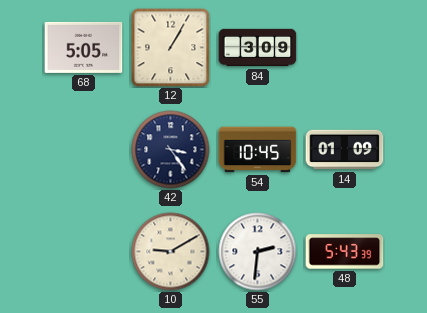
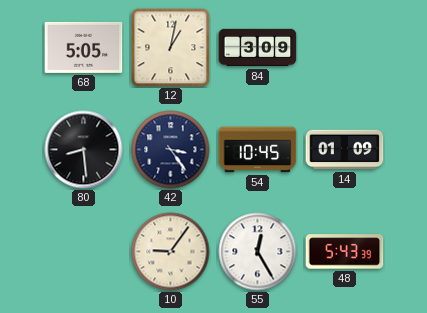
12: 1:05 -> 1:02 (171, 48)
80: none -> 8:29 (84, 150)
10: 9:10 -> 9:06 (171, 252)
55: 2:31 -> 12:25 (258, 252)
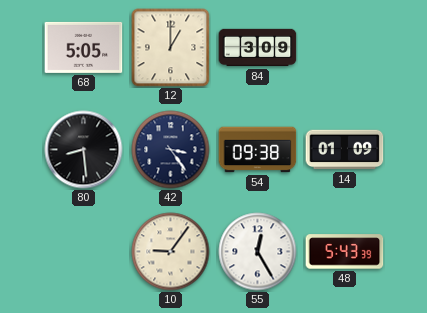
12: 1:02 -> 1:00 (171, 48)
54: 10:45 -> 09:38 (258, 150)
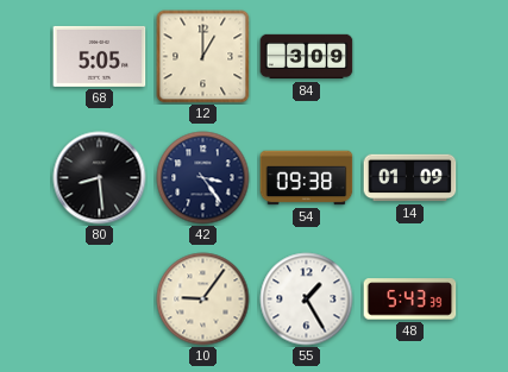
55: 12:25 -> 1:25 (307, 300)
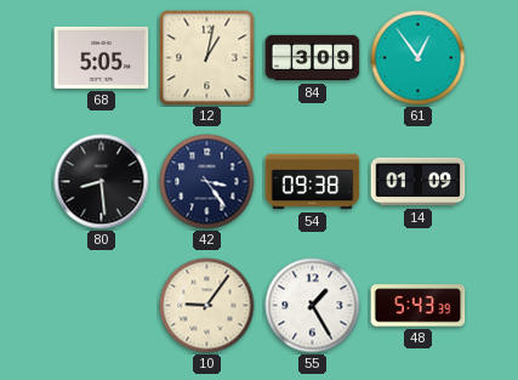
12: 1:00 -> 1:02 (207, 58)
61: none -> 12:54 (419, 58)
